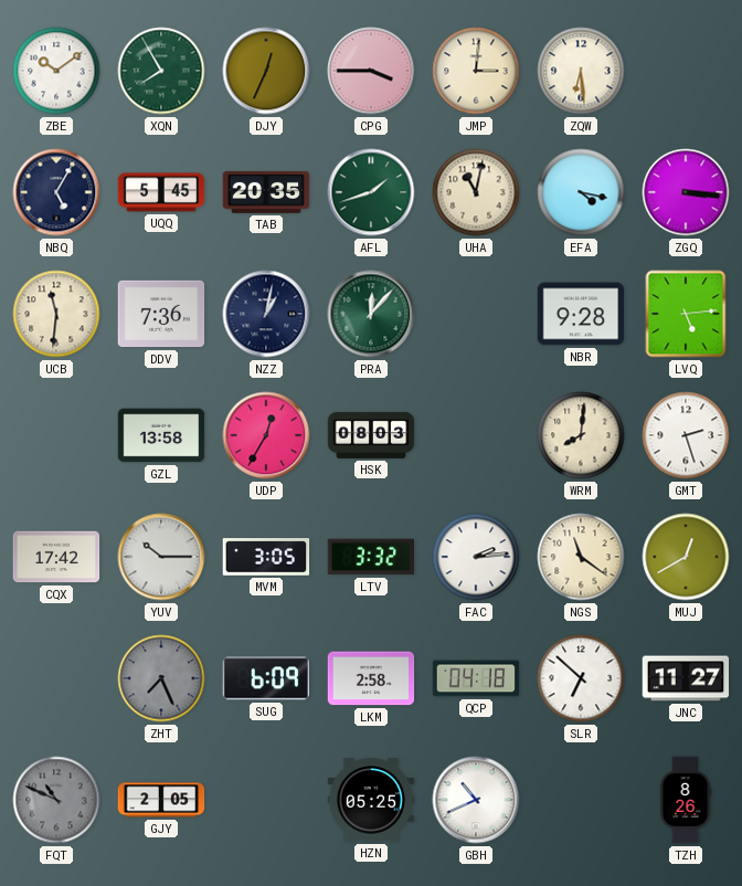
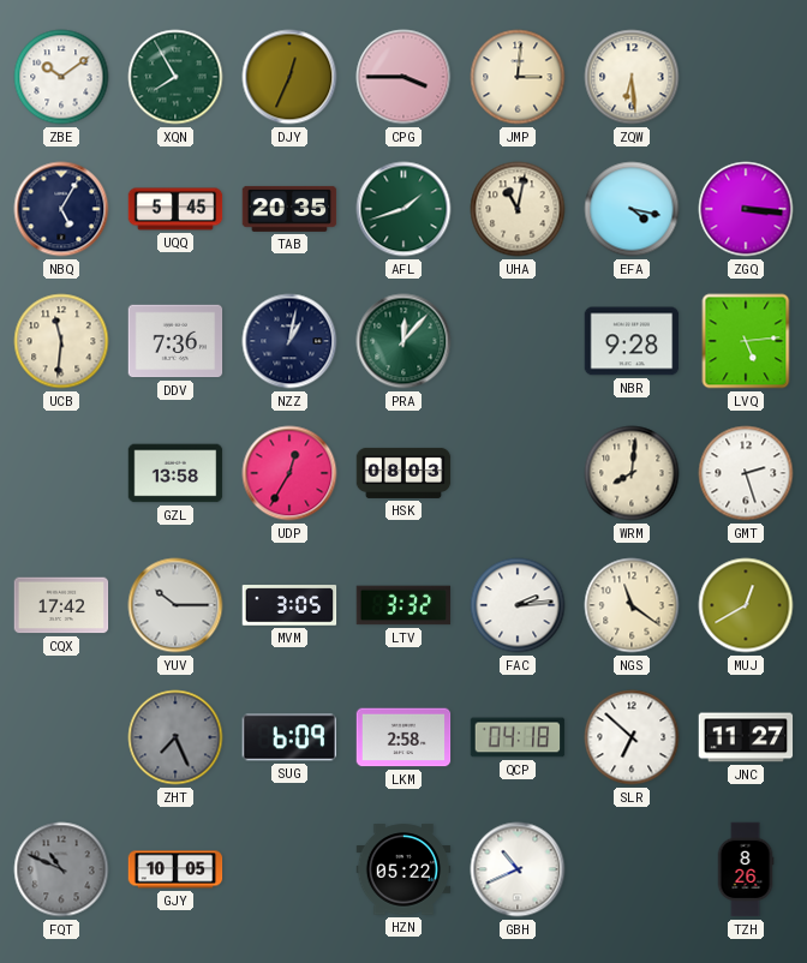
GJY: 2:05 -> 10:05 (175, 869)
HZN: 05:25 -> 05:22 (403, 869)
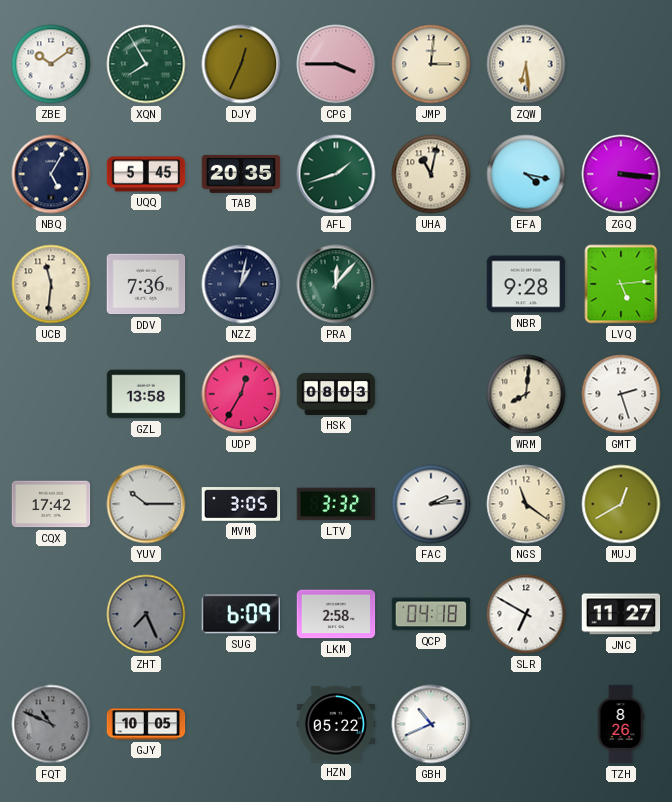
SLR: 6:52 -> 6:50 (526, 614)
